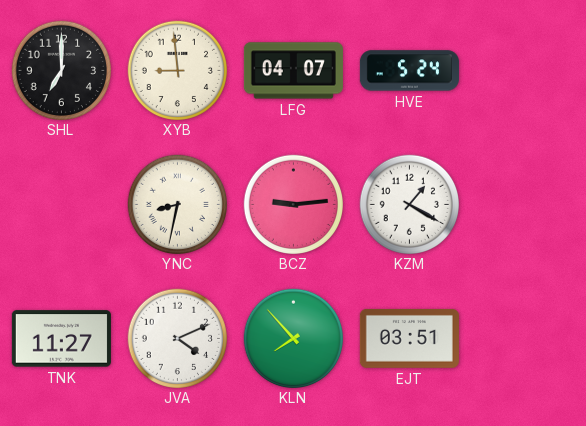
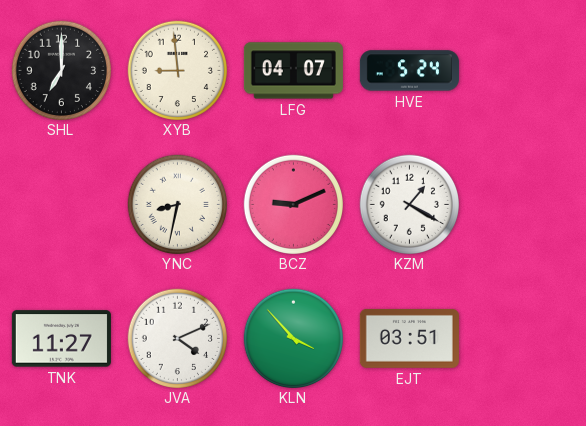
BCZ: 9:14 -> 9:11 (293, 204)
KLN: 7:53 -> 3:53 (293, 338)
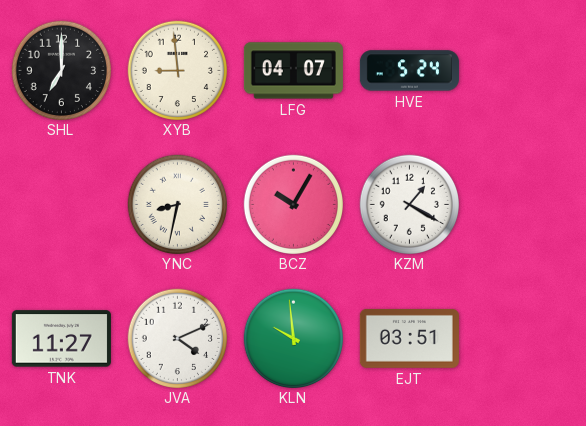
BCZ: 9:11 -> 10:05 (293, 204)
KLN: 3:53 -> 9:59 (293, 338)
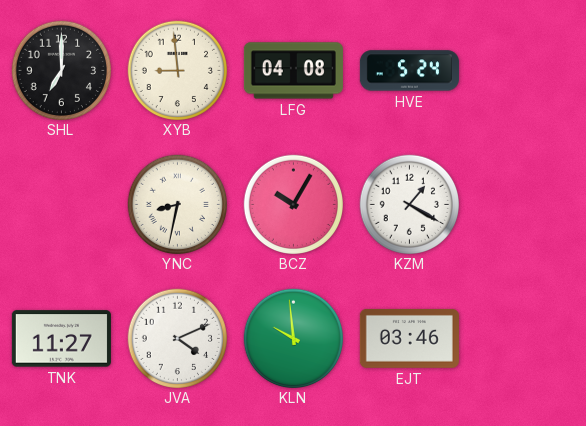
LFG: 04:07 -> 04:08 (293, 71)
EJT: 03:51 -> 03:46 (409, 338)
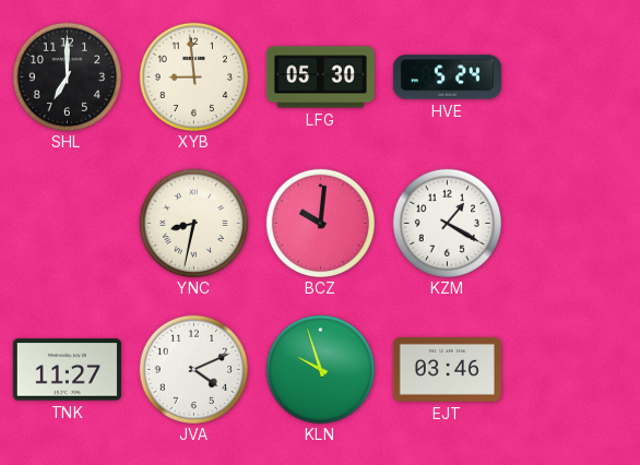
LFG: 04:08 -> 05:30 (320, 77)
BCZ: 10:05 -> 10:01 (320, 223)
KLN: 9:59 -> 9:57 (320, 369)
